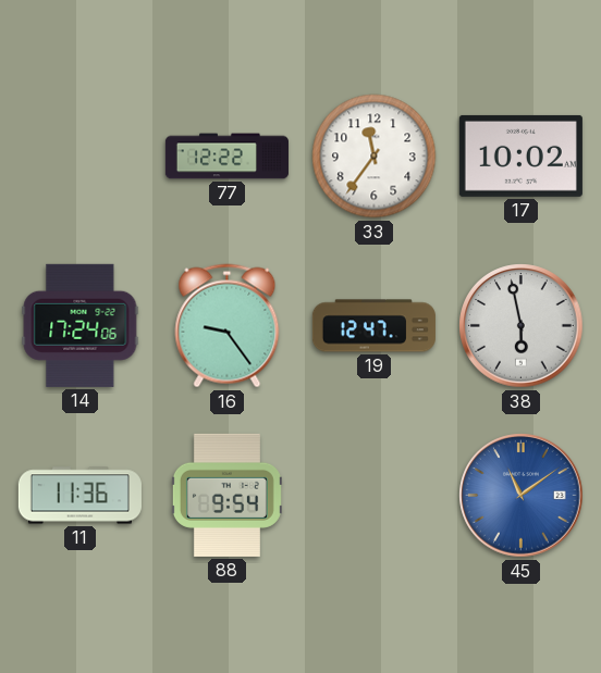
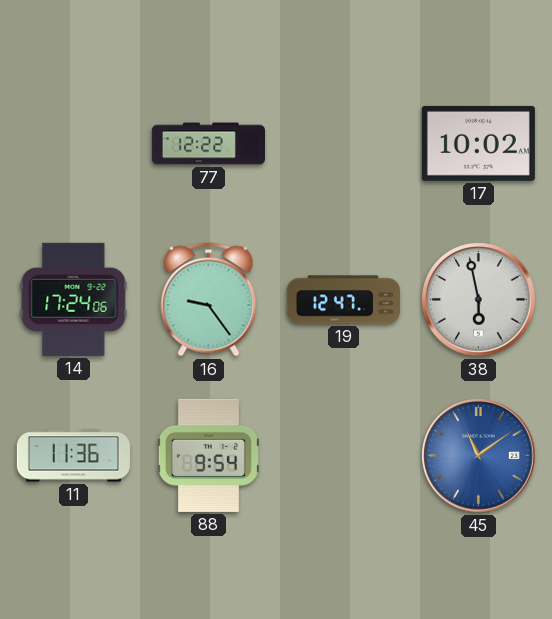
33: 11:36 -> none (375, 157)
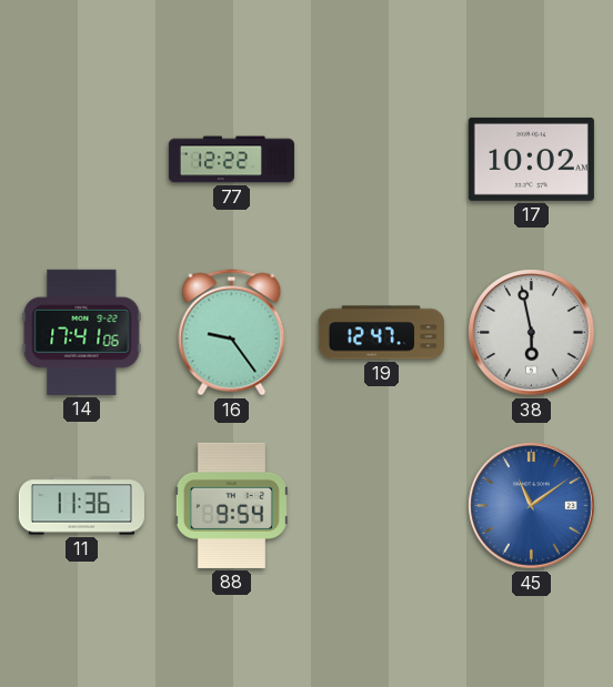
14: 17:24 -> 17:41 (82, 332)
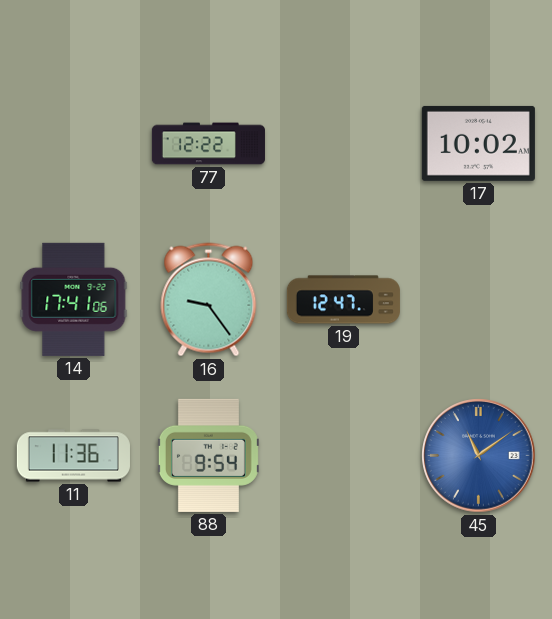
38: 5:58 -> none (532, 333)
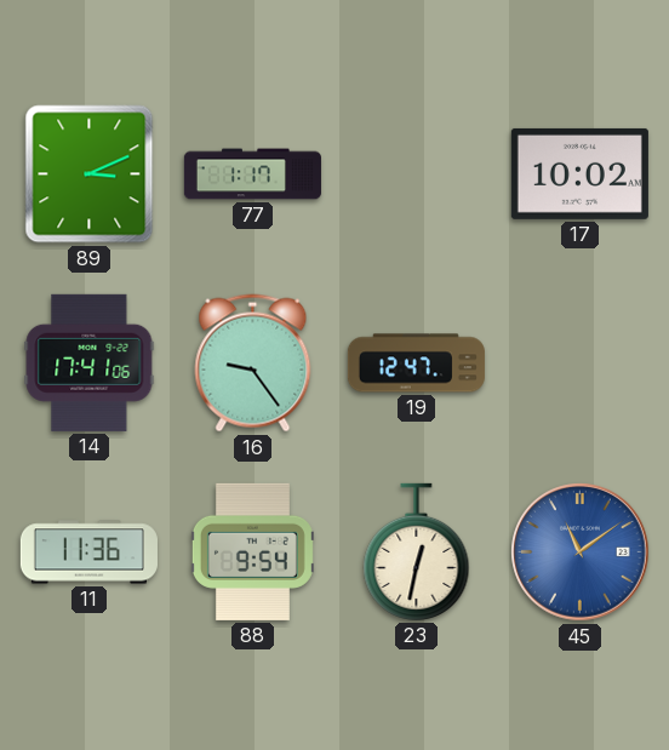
89: none -> 3:11 (90, 174)
77: 12:22 -> 1:17 (252, 174)
23: none -> 12:32 (417, 551)
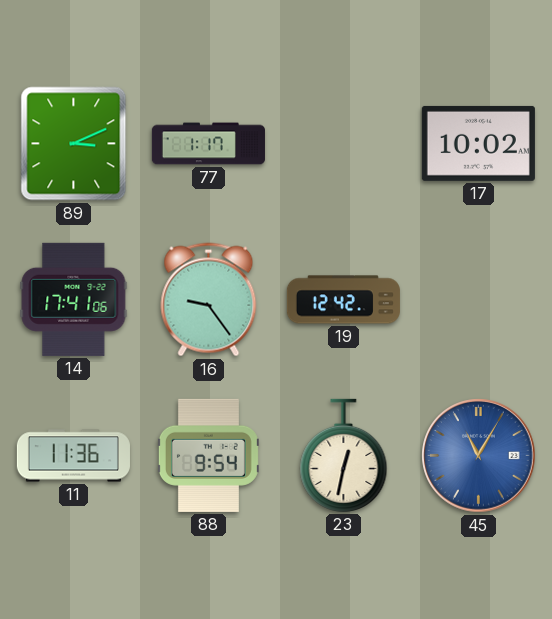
19: 12:47 -> 12:42 (343, 300)
45: 11:09 -> 11:05 (479, 456)
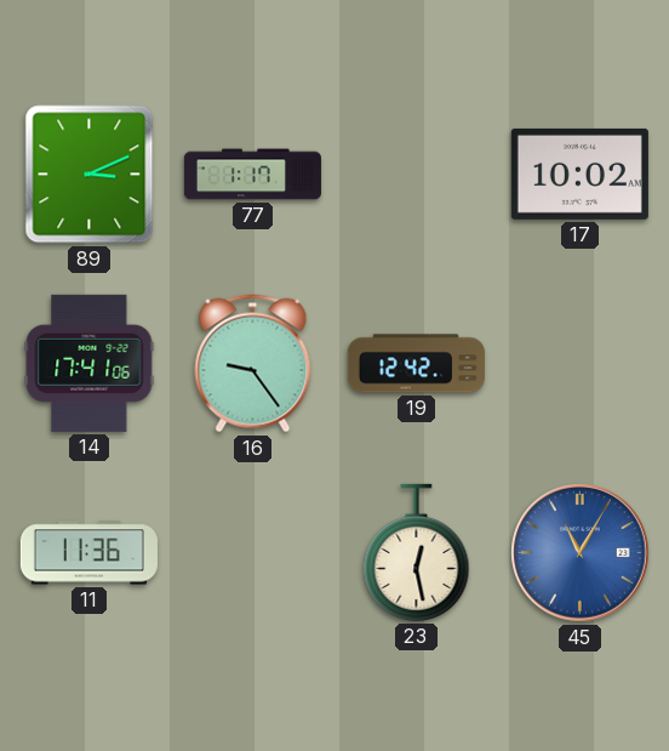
88: 9:54 -> none (208, 455)
23: 12:32 -> 12:28 (417, 552)
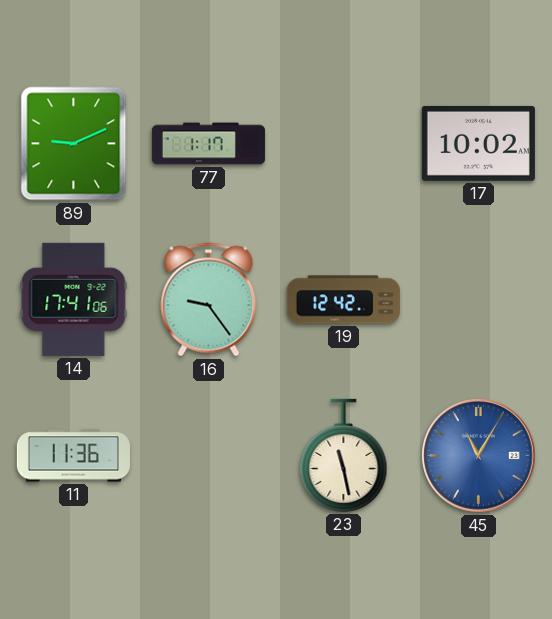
89: 3:11 -> 9:11 (74, 144)
23: 12:28 -> 11:28 (344, 455)
